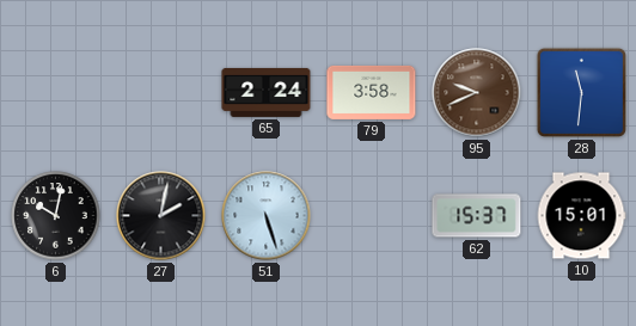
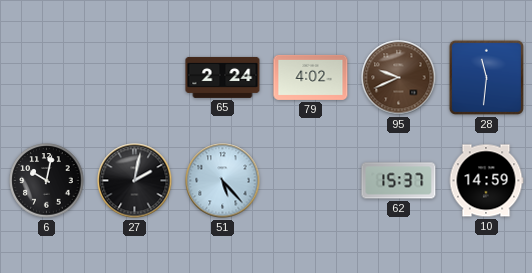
79: 3:58 -> 4:02 (311, 77)
51: 5:27 -> 5:23 (223, 181)
10: 15:01 -> 14:59 (486, 181)
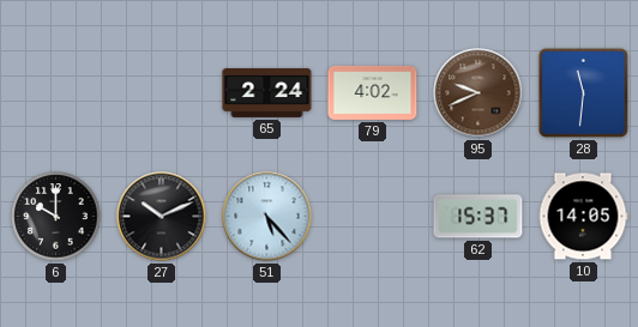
6: 10:02 -> 10:00 (56, 217)
27: 2:02 -> 10:11 (162, 217)
10: 14:59 -> 14:05 (583, 217)
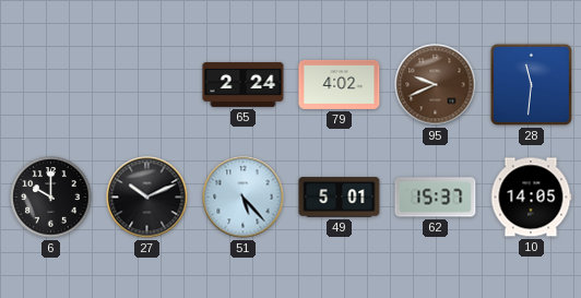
49: none -> 5:01 (340, 198)
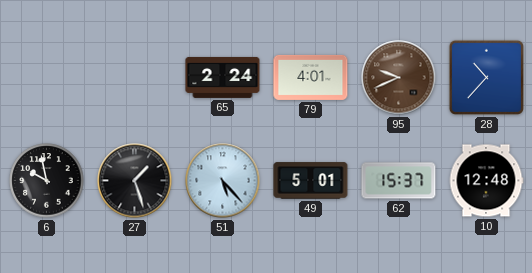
79: 4:02 -> 4:01 (311, 77)
28: 11:31 -> 10:37 (486, 77)
6: 10:00 -> 9:58 (47, 181)
27: 10:11 -> 1:27 (135, 181)
10: 14:05 -> 12:48 (486, 181)
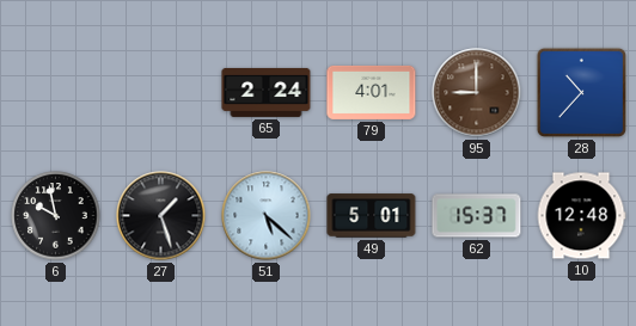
95: 9:41 -> 9:00 (477, 93)
51: 5:23 -> 5:22 (267, 216)
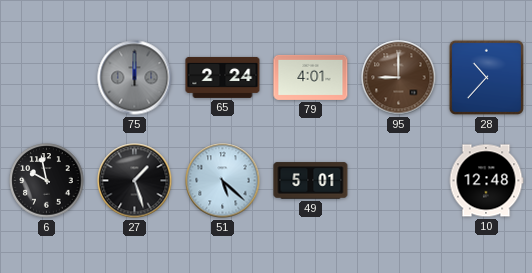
75: none -> 12:00 (135, 78)
62: 15:37 -> none (477, 216)
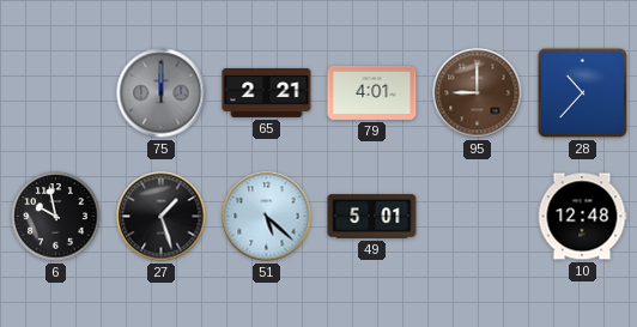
65: 2:24 -> 2:21 (267, 92)
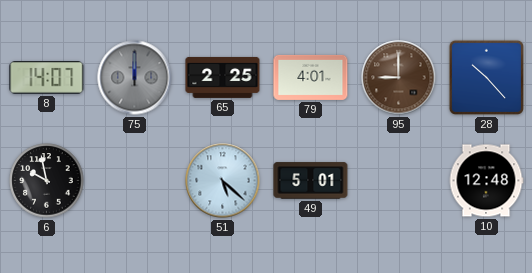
8: none -> 14:07 (47, 78)
65: 2:21 -> 2:25 (223, 77)
28: 10:37 -> 10:23 (486, 77)
27: 1:27 -> none (162, 217)
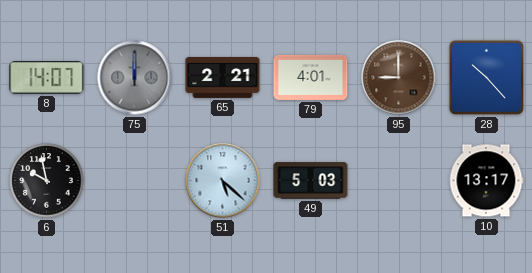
65: 2:25 -> 2:21 (223, 77)
49: 5:01 -> 5:03 (311, 181)
10: 12:48 -> 13:17 (486, 181)
